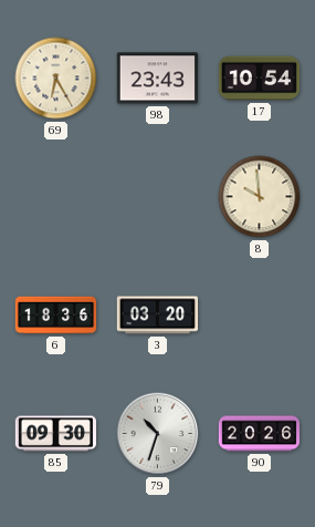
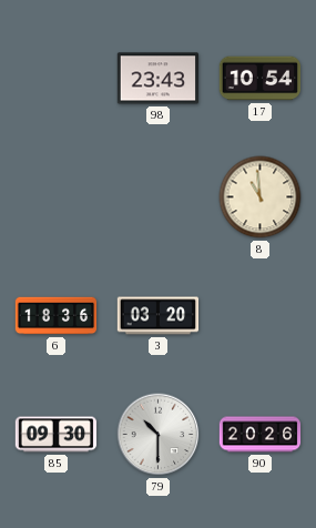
69: 6:25 -> none (56, 79)
8: 9:59 -> 10:59 (261, 197)
79: 10:33 -> 10:30 (159, 435)
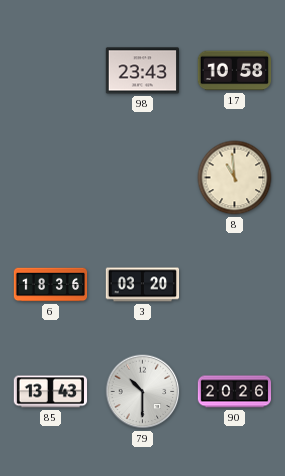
17: 10:54 -> 10:58 (235, 71)
85: 09:30 -> 13:43 (51, 392)
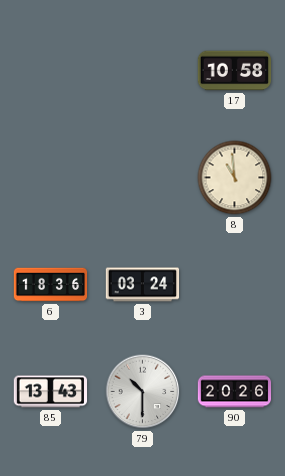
98: 23:43 -> none (142, 71)
3: 03:20 -> 03:24 (143, 285)
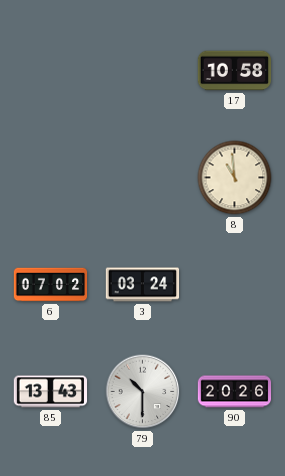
6: 18:36 -> 07:02 (51, 285)
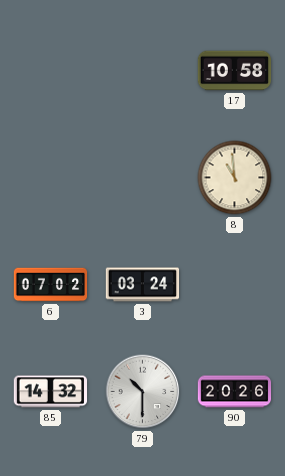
85: 13:43 -> 14:32 (51, 392)
